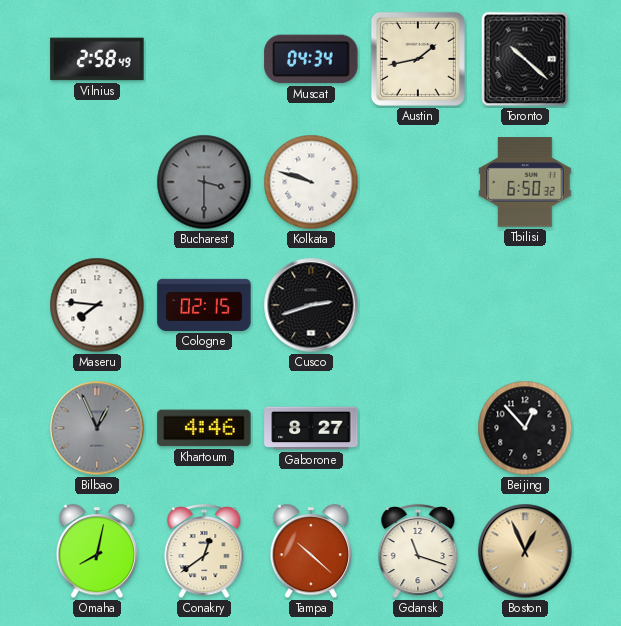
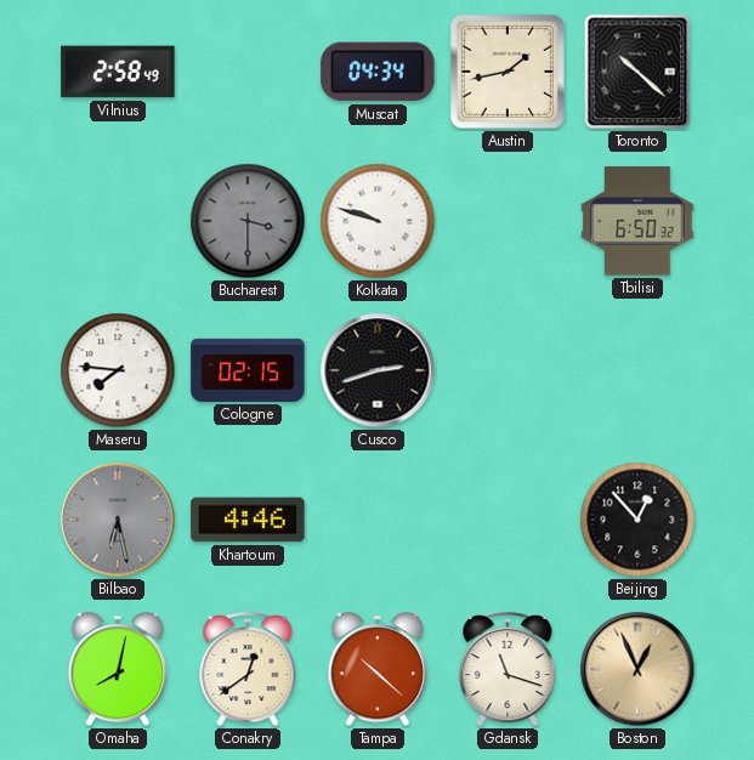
Bilbao: 12:56 -> 6:28 (118, 520)
Gaborone: 8:27 -> none (311, 428)
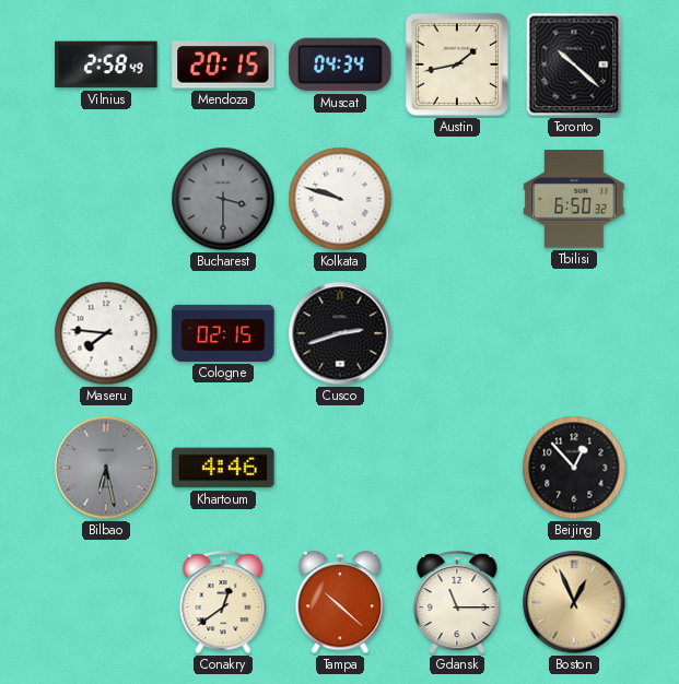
Mendoza: none -> 20:15 (223, 64)
Omaha: 8:02 -> none (118, 670)
Gdansk: 11:18 -> 11:15 (457, 603)
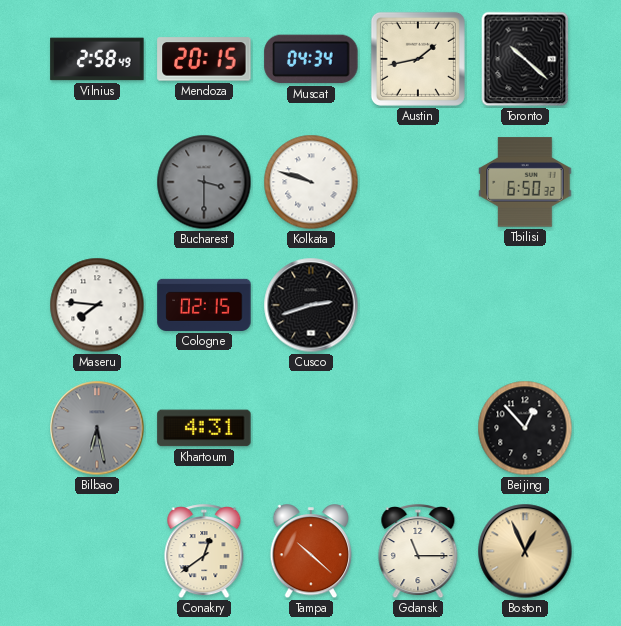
Khartoum: 4:46 -> 4:31 (204, 428)
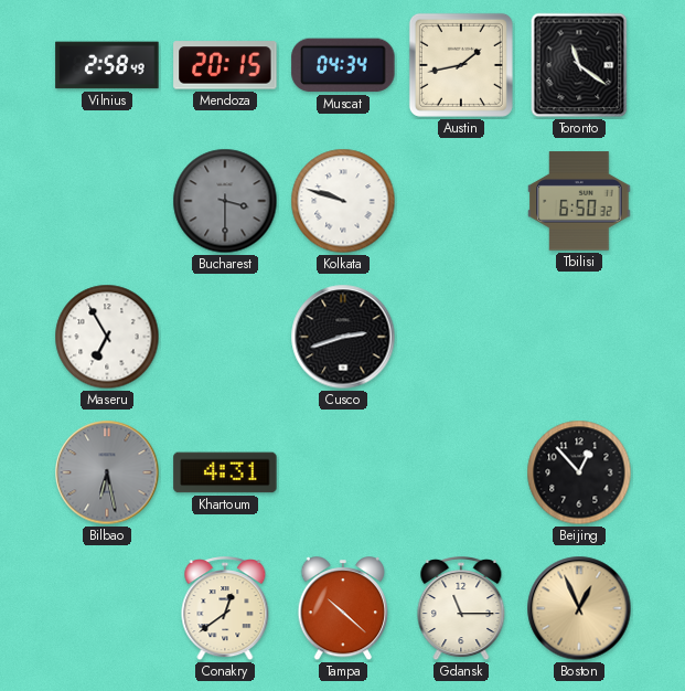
Toronto: 10:22 -> 11:21 (579, 65)
Maseru: 7:46 -> 6:55 (107, 337)
Cologne: 02:15 -> none (204, 305)
